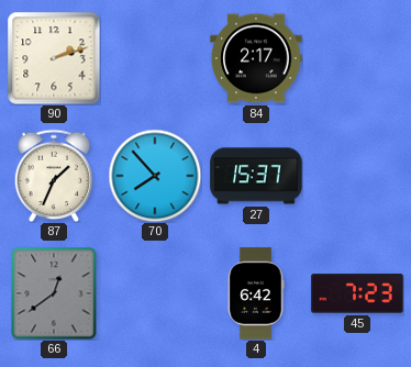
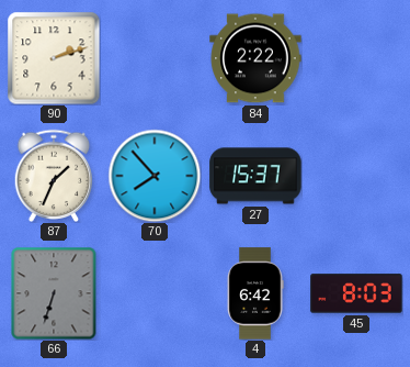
84: 2:17 -> 2:22 (255, 58)
66: 12:39 -> 6:33 (54, 293)
45: 7:23 -> 8:03 (356, 293)
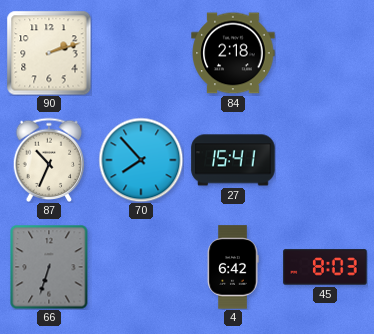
84: 2:22 -> 2:18 (233, 53)
87: 1:34 -> 10:34 (49, 159)
27: 15:37 -> 15:41 (233, 160)
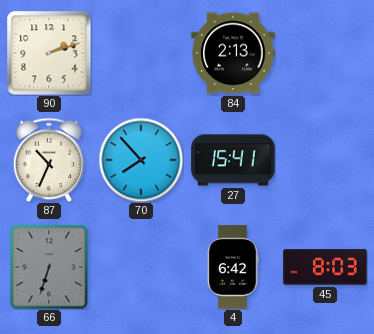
84: 2:18 -> 2:13 (233, 53)
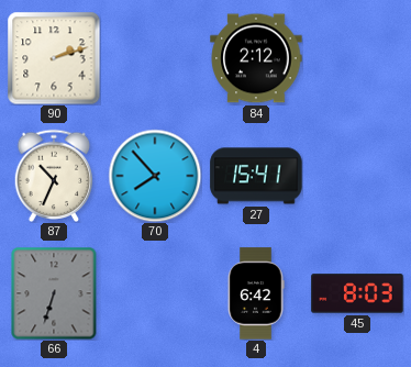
84: 2:13 -> 2:12 (256, 58)
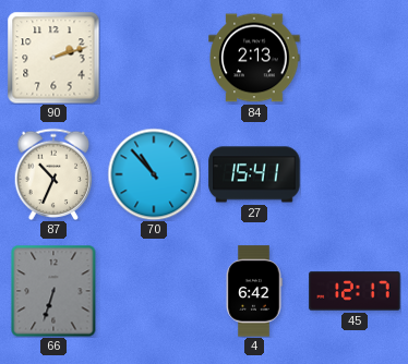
84: 2:12 -> 2:13 (254, 58)
70: 7:53 -> 10:53 (154, 174)
45: 8:03 -> 12:17 (355, 291)
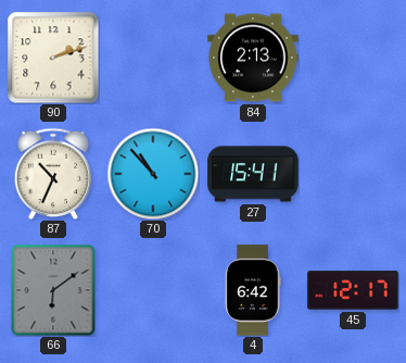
66: 6:33 -> 6:09 (53, 290)
